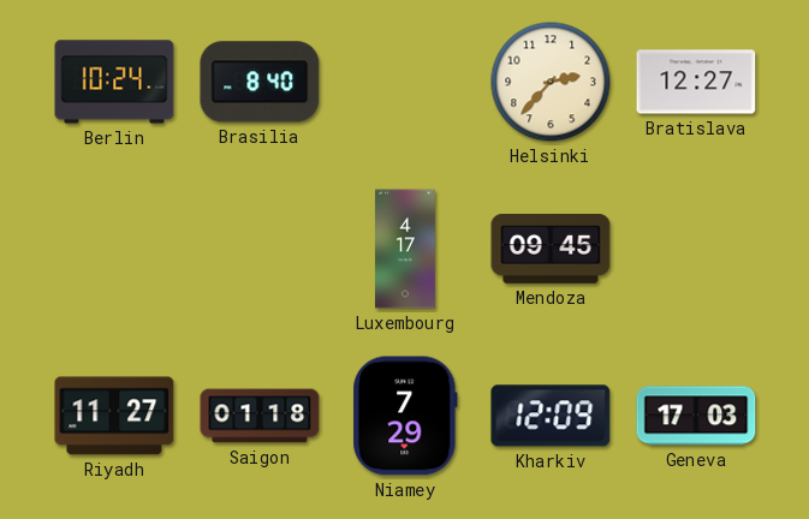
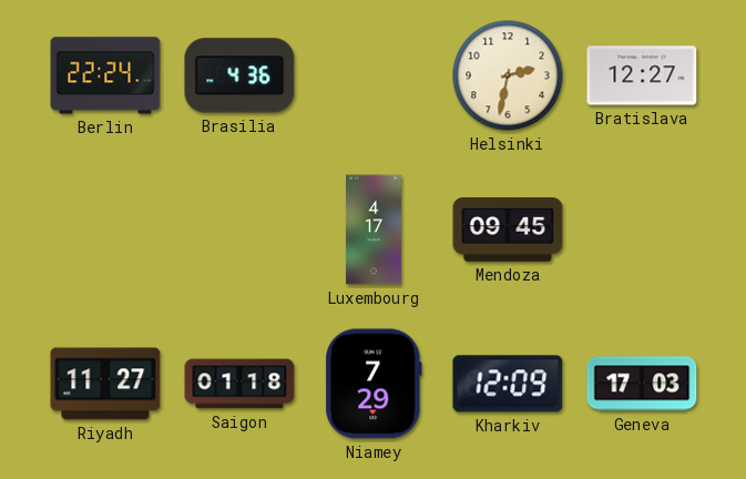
Berlin: 10:24 -> 22:24 (105, 75)
Brasilia: 8:40 -> 4:36 (239, 75)
Helsinki: 2:37 -> 2:32 (508, 75)
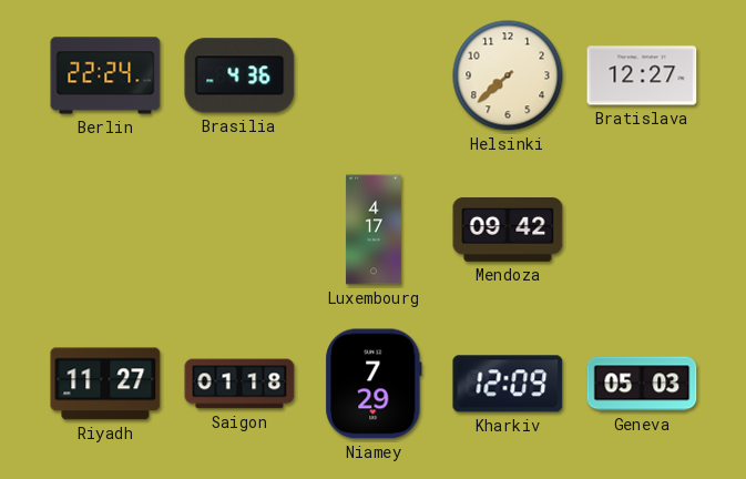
Helsinki: 2:32 -> 7:38 (508, 75)
Mendoza: 09:45 -> 09:42 (508, 231)
Geneva: 17:03 -> 05:03 (642, 384)
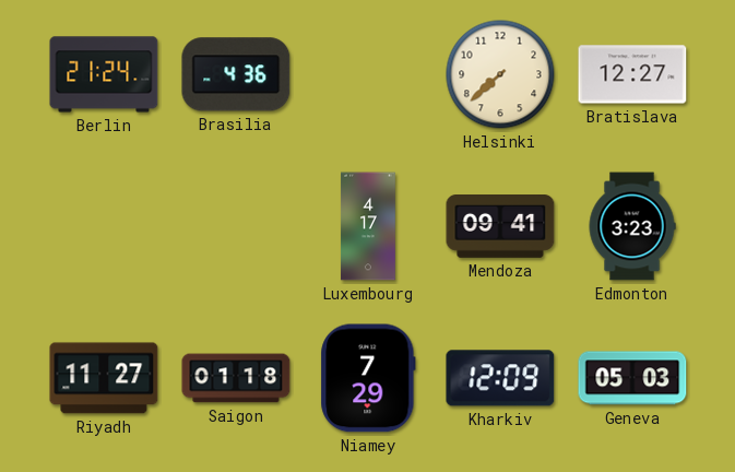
Berlin: 22:24 -> 21:24 (104, 74)
Mendoza: 09:42 -> 09:41 (500, 227)
Edmonton: none -> 3:23 (632, 226)
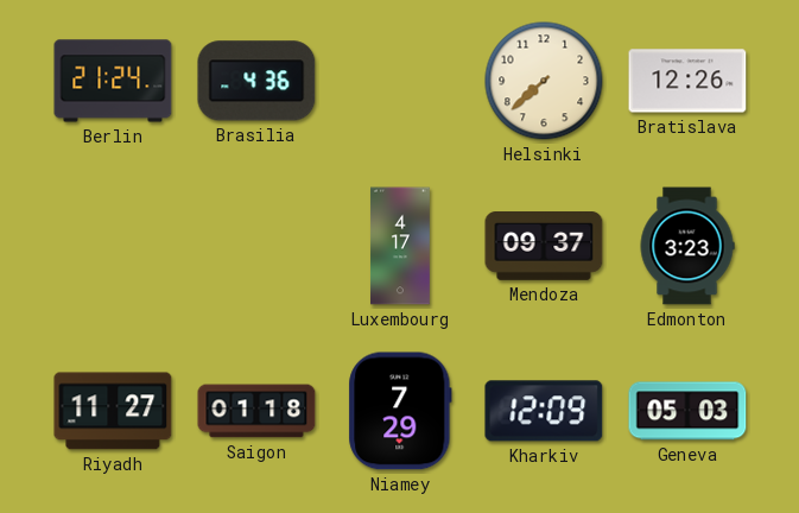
Bratislava: 12:27 -> 12:26 (687, 81)
Mendoza: 09:41 -> 09:37 (544, 247)
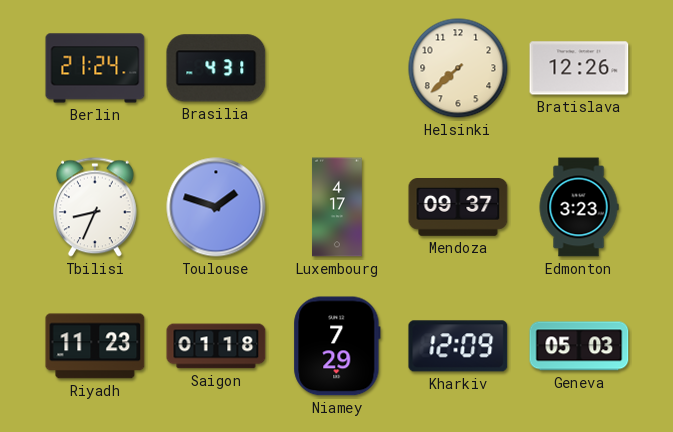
Brasilia: 4:36 -> 4:31 (216, 68)
Tbilisi: none -> 8:34 (95, 207)
Toulouse: none -> 1:48 (216, 207)
Riyadh: 11:27 -> 11:23 (95, 346)
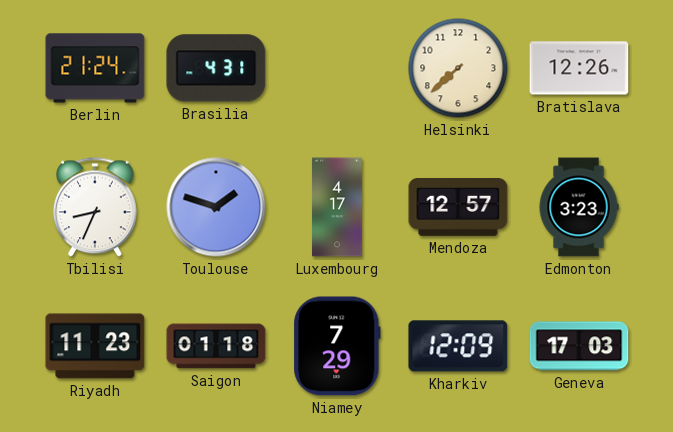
Mendoza: 09:37 -> 12:57 (458, 208)
Geneva: 05:03 -> 17:03 (579, 346)
